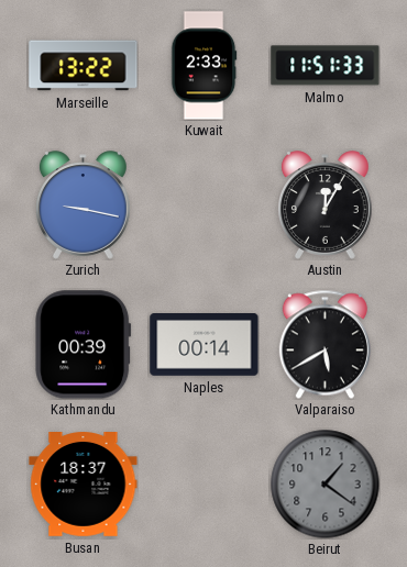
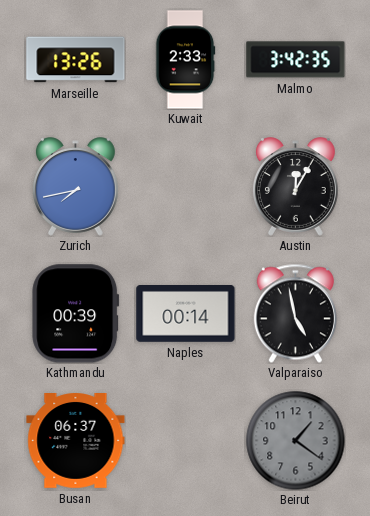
Marseille: 13:22 -> 13:26 (76, 60)
Malmo: 11:51 -> 3:42 (296, 60)
Zurich: 9:17 -> 7:43 (76, 187)
Valparaiso: 5:40 -> 4:58 (295, 313)
Busan: 18:37 -> 06:37 (76, 441)
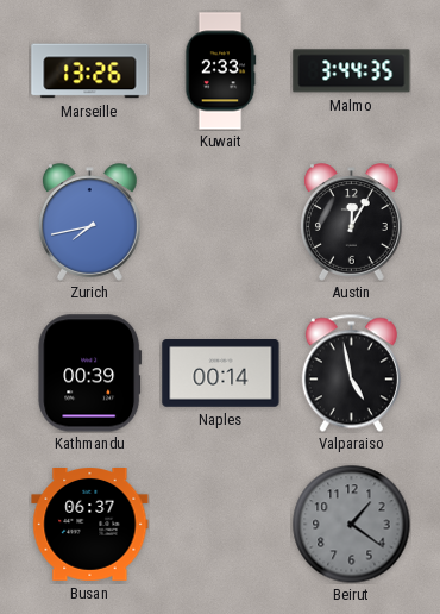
Malmo: 3:42 -> 3:44 (352, 71)
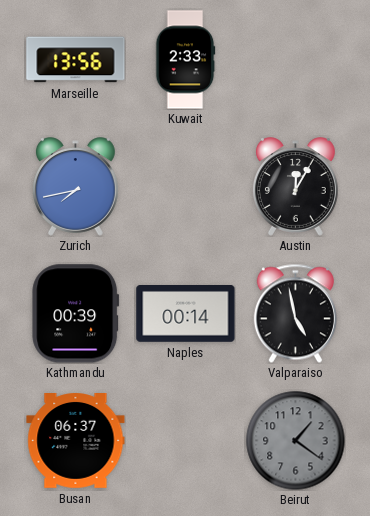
Marseille: 13:26 -> 13:56 (76, 60)
Malmo: 3:44 -> none (352, 71)
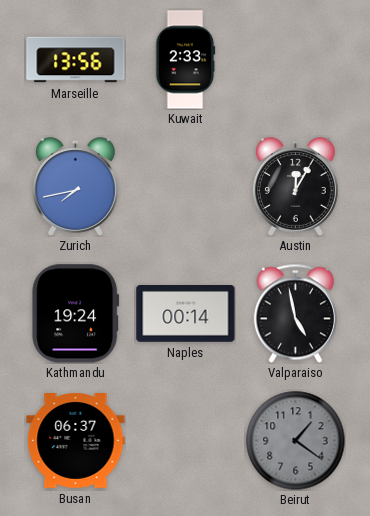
Kathmandu: 00:39 -> 19:24 (76, 314)
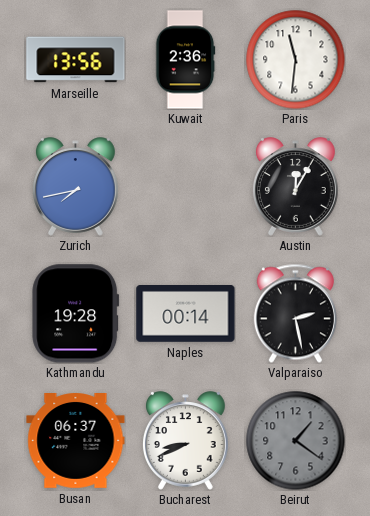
Kuwait: 2:33 -> 2:36 (185, 60)
Paris: none -> 11:31 (296, 60)
Kathmandu: 19:24 -> 19:28 (76, 314)
Valparaiso: 4:58 -> 2:28 (295, 313)
Bucharest: none -> 8:41 (186, 441)
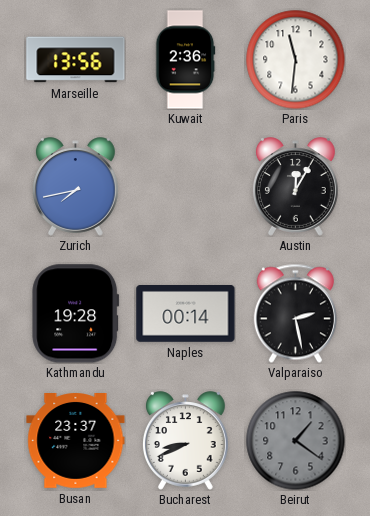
Busan: 06:37 -> 23:37 (76, 441)
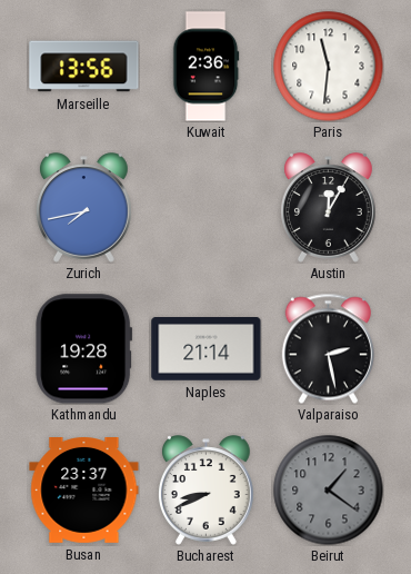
Naples: 00:14 -> 21:14 (207, 349)
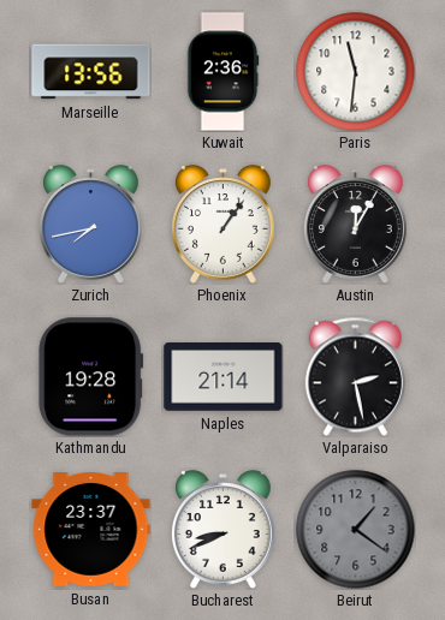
Phoenix: none -> 1:06 (224, 225)
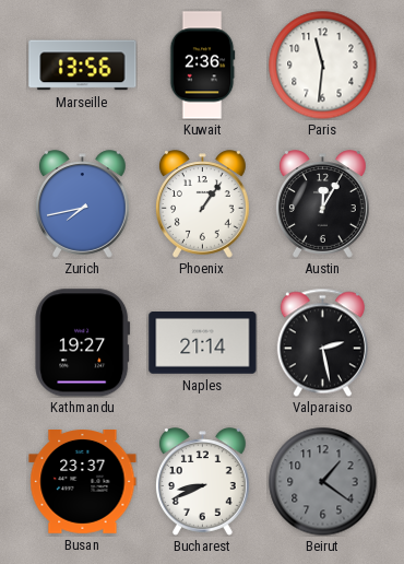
Kathmandu: 19:28 -> 19:27 (83, 343)
